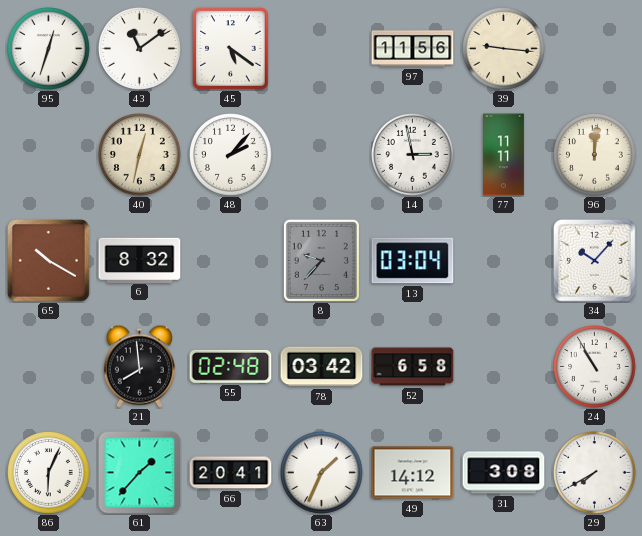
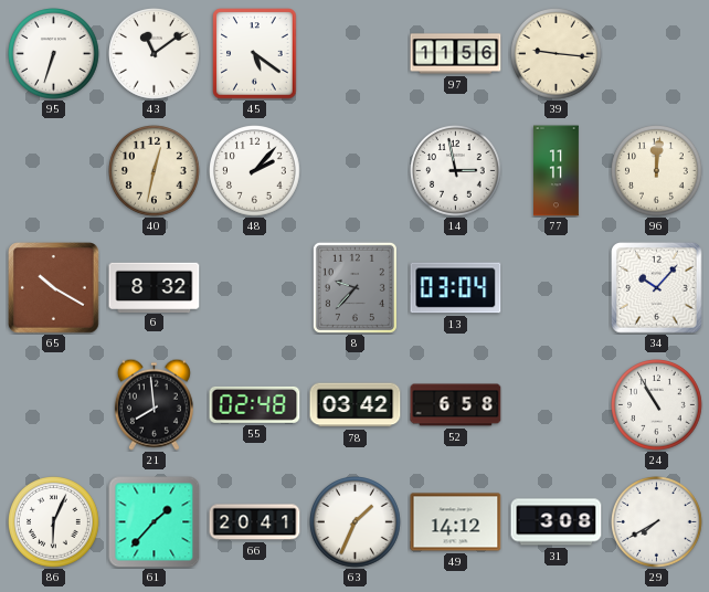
95: 12:33 -> 6:33 (54, 54)
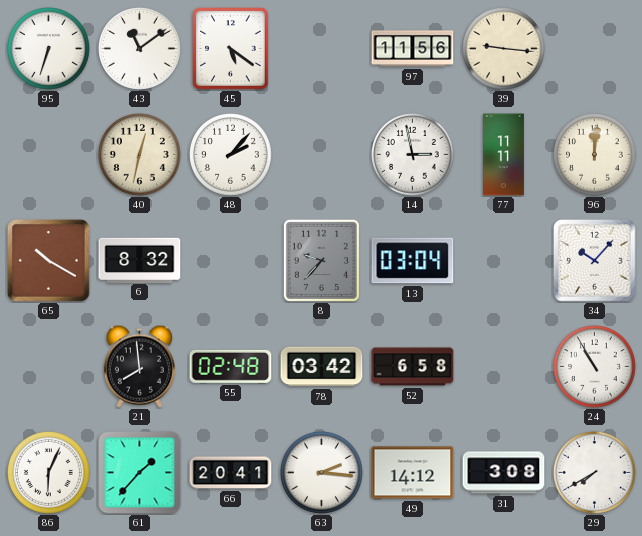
63: 1:34 -> 2:16 (322, 473)
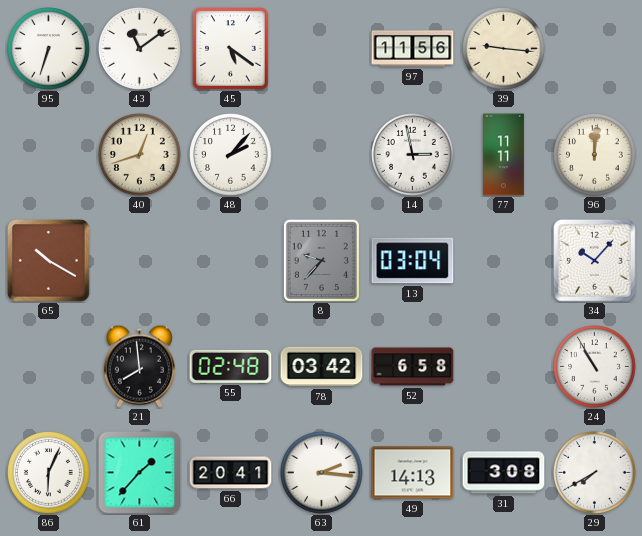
40: 12:32 -> 12:42 (140, 155)
6: 8:32 -> none (140, 260)
49: 14:12 -> 14:13 (413, 473)
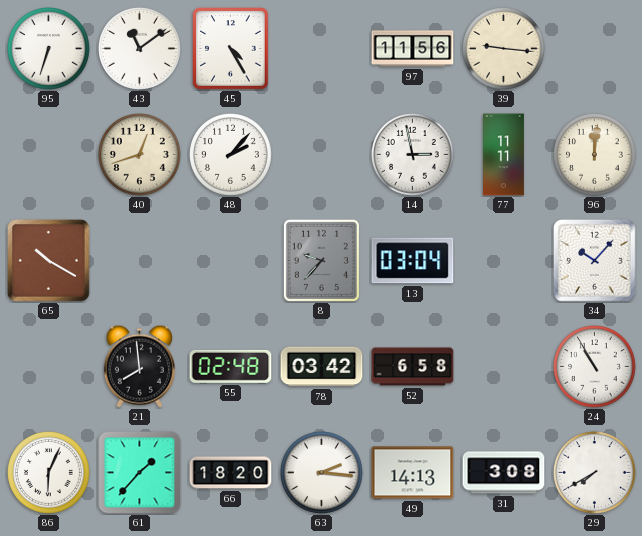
45: 5:21 -> 4:25 (231, 49)
66: 20:41 -> 18:20 (231, 473)
